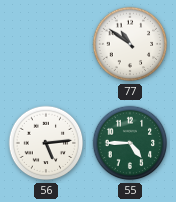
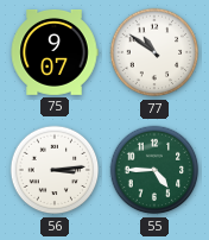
75: none -> 9:07 (55, 52)
56: 5:14 -> 3:14 (55, 170)
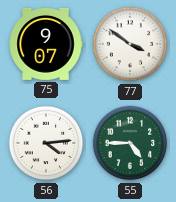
77: 10:51 -> 3:51 (130, 44)
56: 3:14 -> 4:14 (46, 143)
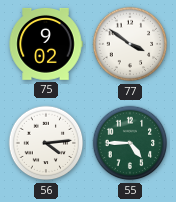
75: 9:07 -> 9:02 (46, 44)
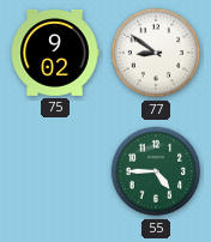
77: 3:51 -> 8:51 (156, 53)
56: 4:14 -> none (46, 143)
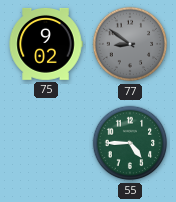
77 dial: white -> grey (130, 44)
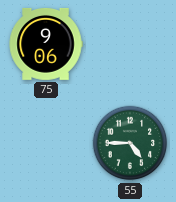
75: 9:02 -> 9:06 (46, 44)
77: 8:51 -> none (130, 44)
